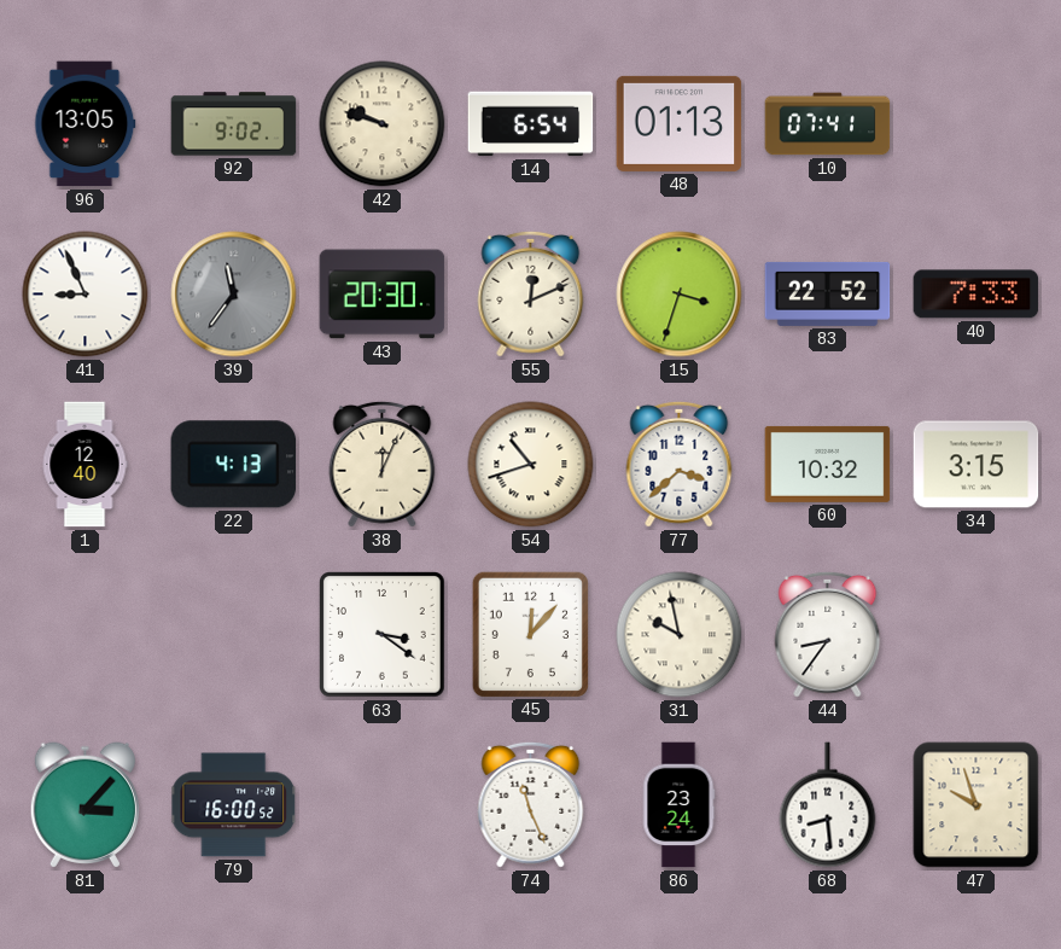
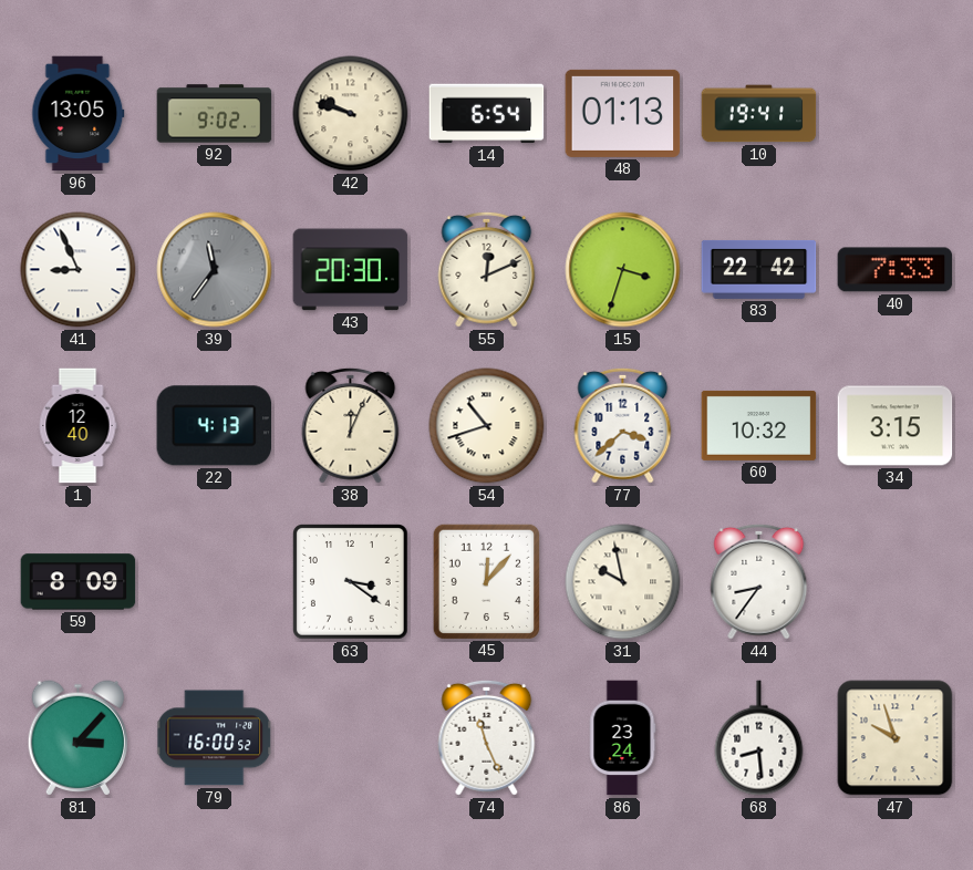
10: 07:41 -> 19:41 (759, 114)
83: 22:52 -> 22:42 (759, 269)
59: none -> 8:09 (79, 582)
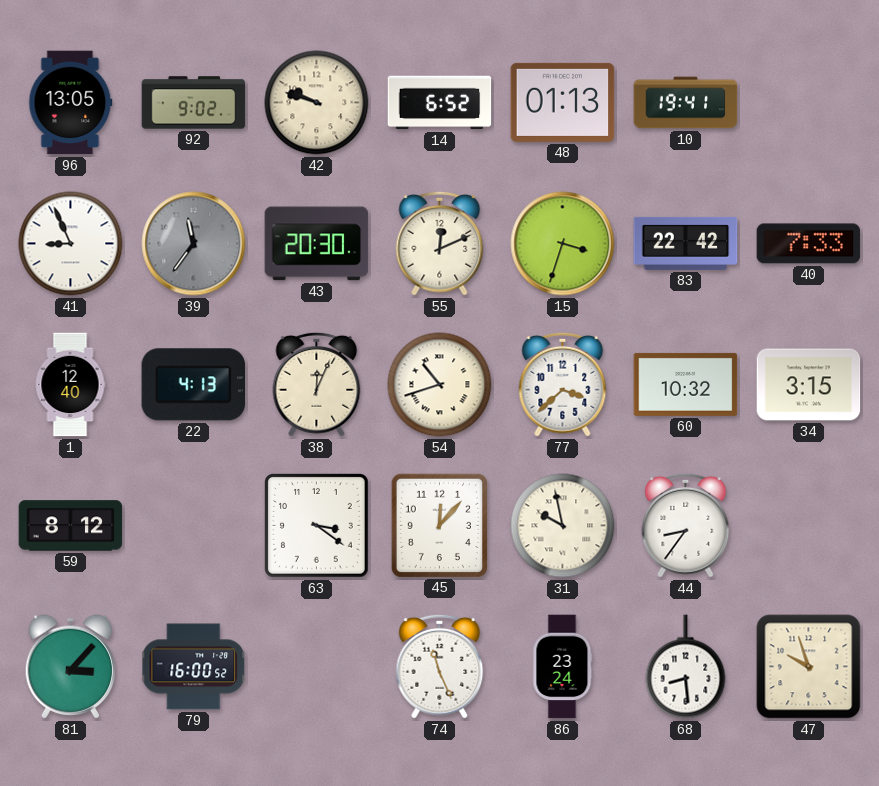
14: 6:54 -> 6:52 (440, 103)
59: 8:09 -> 8:12 (71, 526)
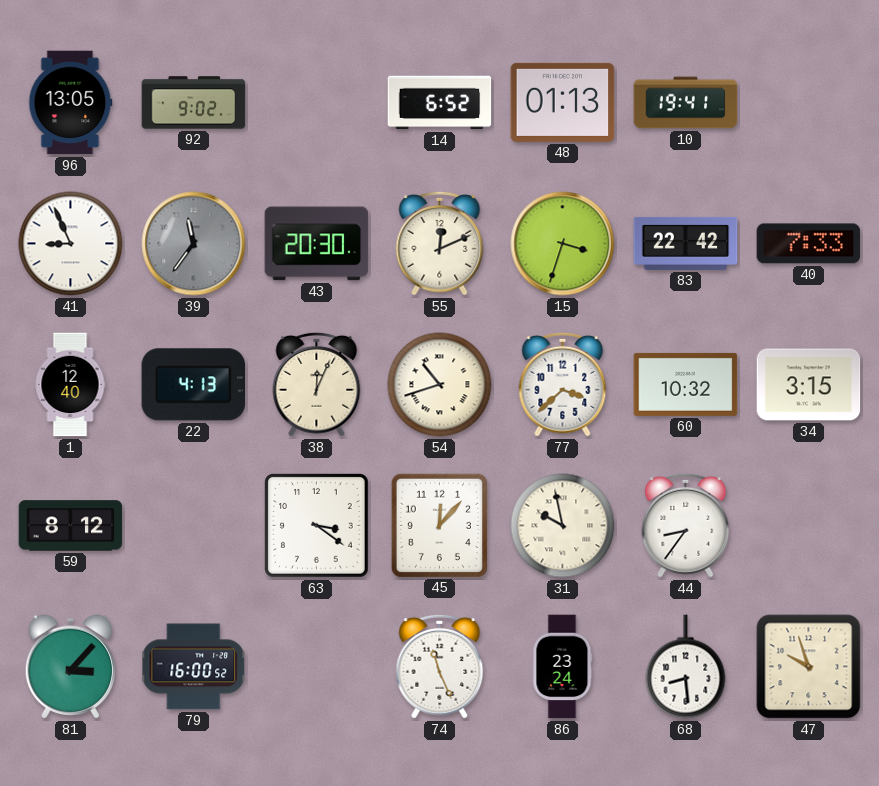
42: 9:48 -> none (317, 103)
